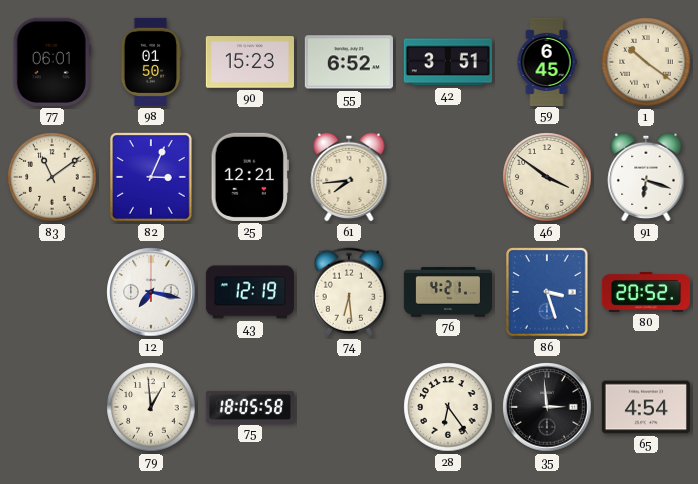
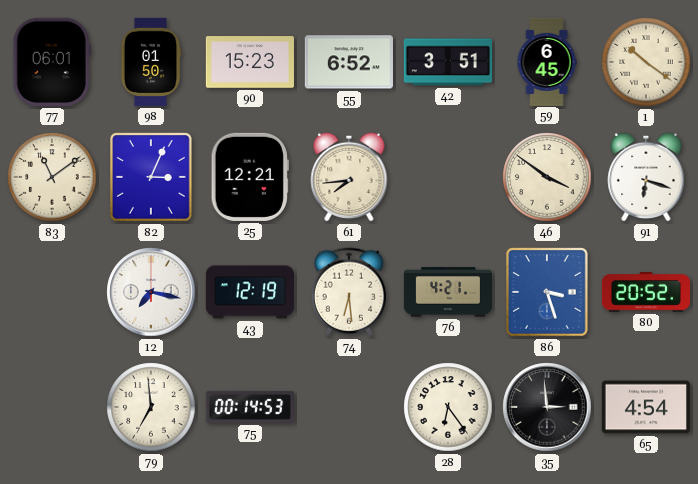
79: 12:59 -> 6:59 (151, 407)
75: 18:05 -> 00:14 (249, 407)
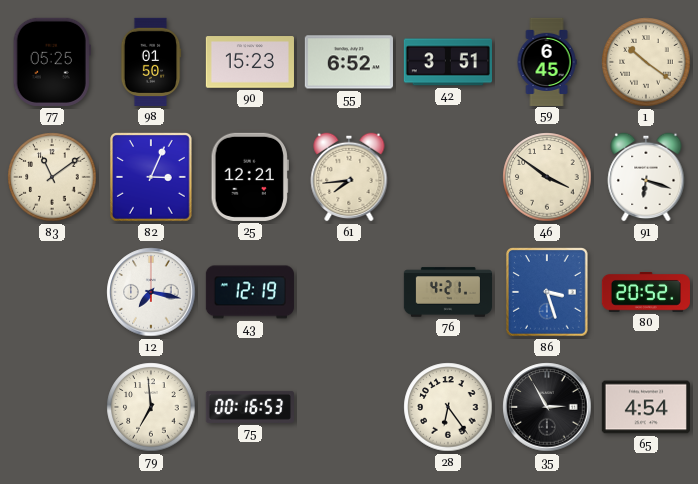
77: 06:01 -> 05:25 (52, 62)
74: 6:29 -> none (349, 292)
75: 00:14 -> 00:16 (249, 407)
35: 2:59 -> 2:55 (547, 407)
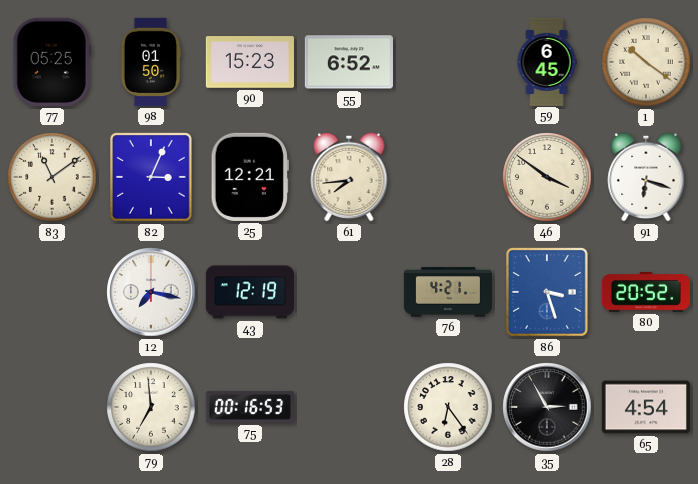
42: 3:51 -> none (448, 62)
